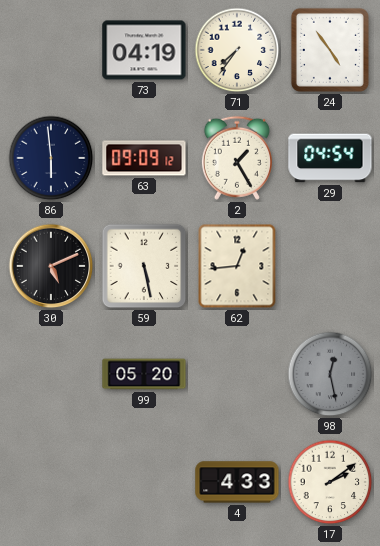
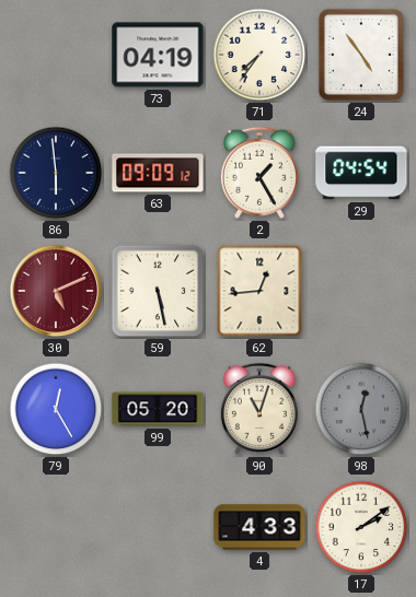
30 dial: black -> burgundy (56, 291)
79: none -> 12:25 (56, 409)
90: none -> 11:03 (259, 409)
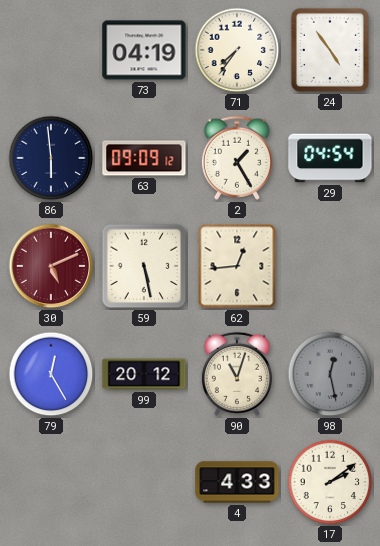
99: 05:20 -> 20:12 (144, 374)
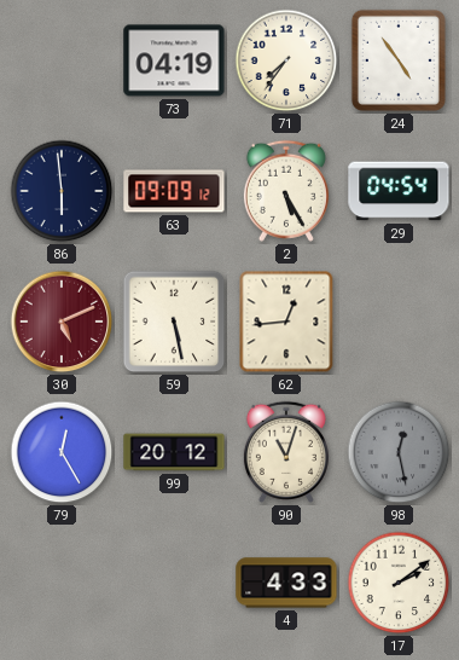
2: 1:25 -> 5:25 (286, 191)
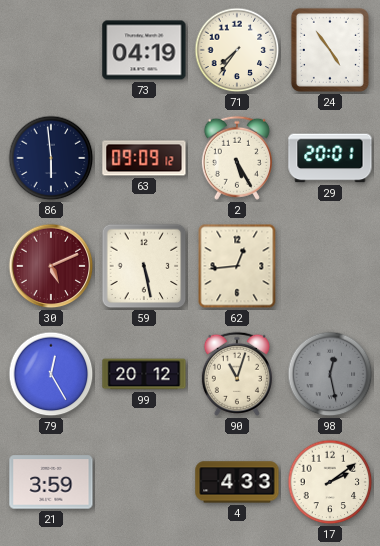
29: 04:54 -> 20:01 (330, 158)
21: none -> 3:59 (51, 482)
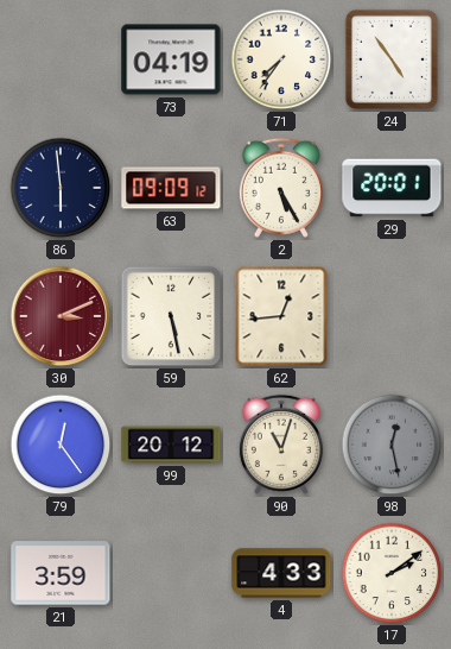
30: 5:11 -> 3:11 (61, 316)
79: 12:25 -> 12:24 (61, 445)
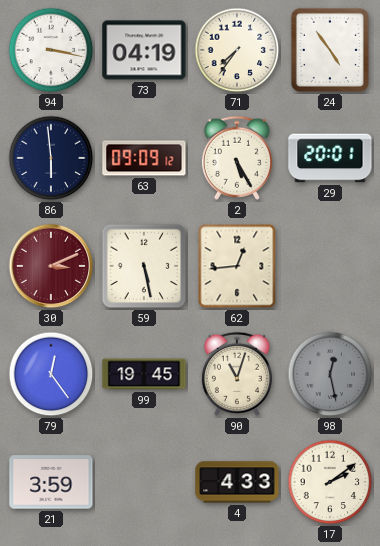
94: none -> 3:17 (51, 50)
99: 20:12 -> 19:45 (144, 374)
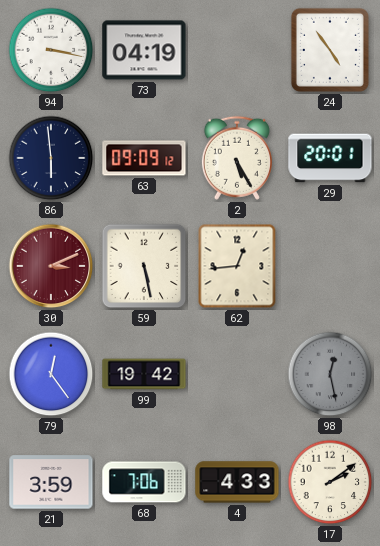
71: 7:36 -> none (237, 50)
99: 19:45 -> 19:42 (144, 374)
90: 11:03 -> none (237, 374)
68: none -> 7:06 (144, 482)
